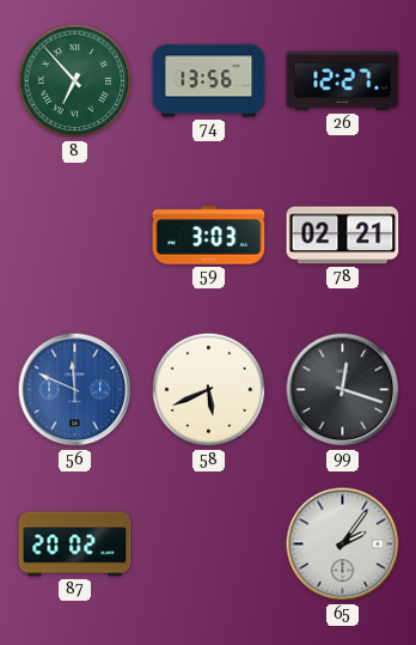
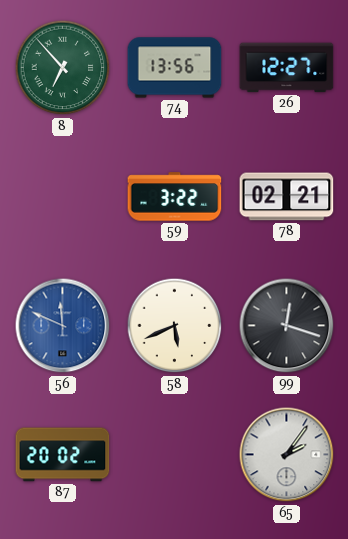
59: 3:03 -> 3:22 (175, 197)
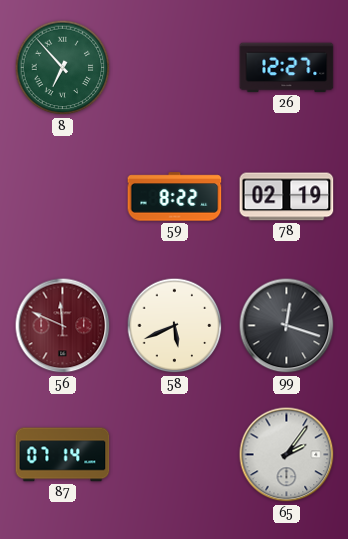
74: 13:56 -> none (175, 68)
59: 3:22 -> 8:22 (175, 197)
78: 02:21 -> 02:19 (287, 197)
56 dial: blue -> burgundy (63, 326)
87: 20:02 -> 07:14 (63, 455)
